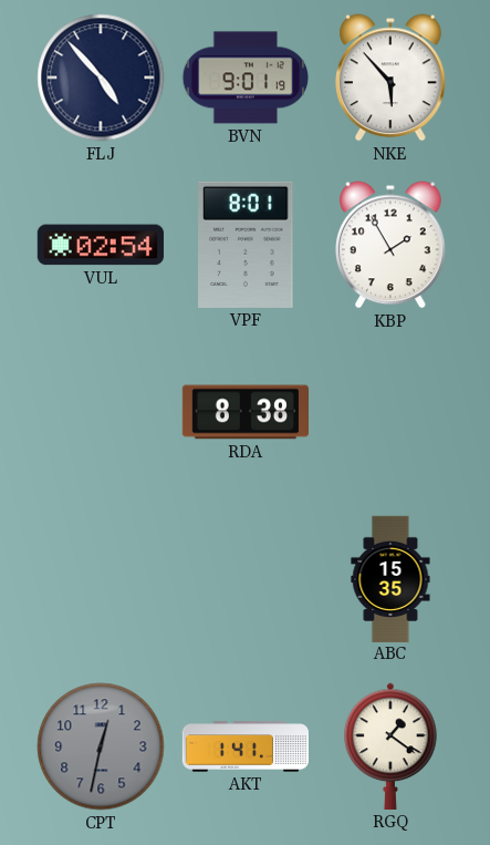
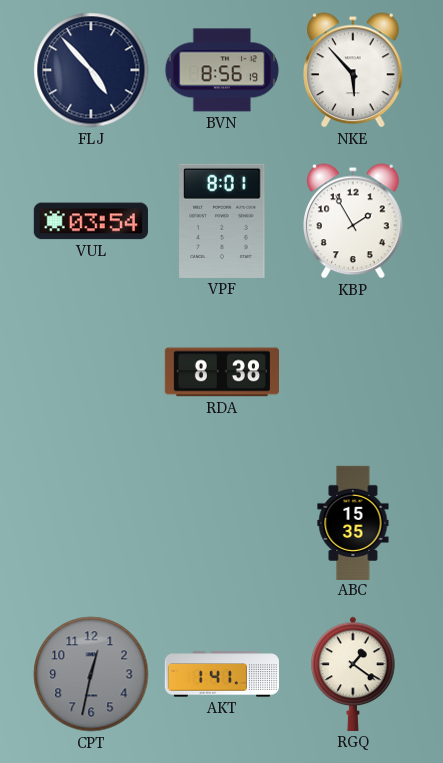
BVN: 9:01 -> 8:56 (222, 70)
VUL: 02:54 -> 03:54 (91, 221)
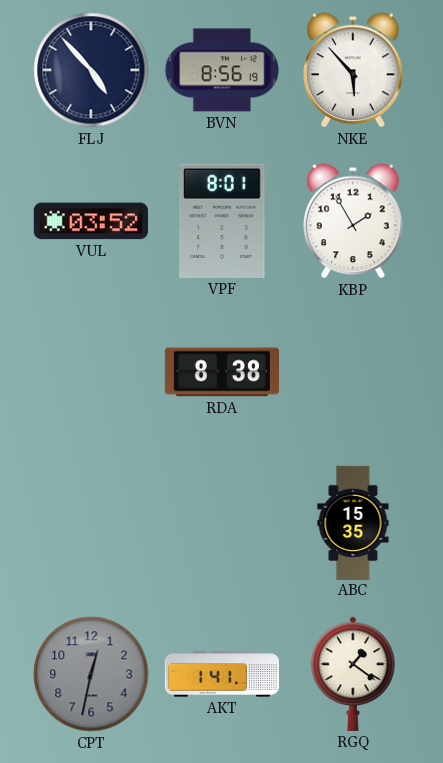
VUL: 03:54 -> 03:52 (91, 221)
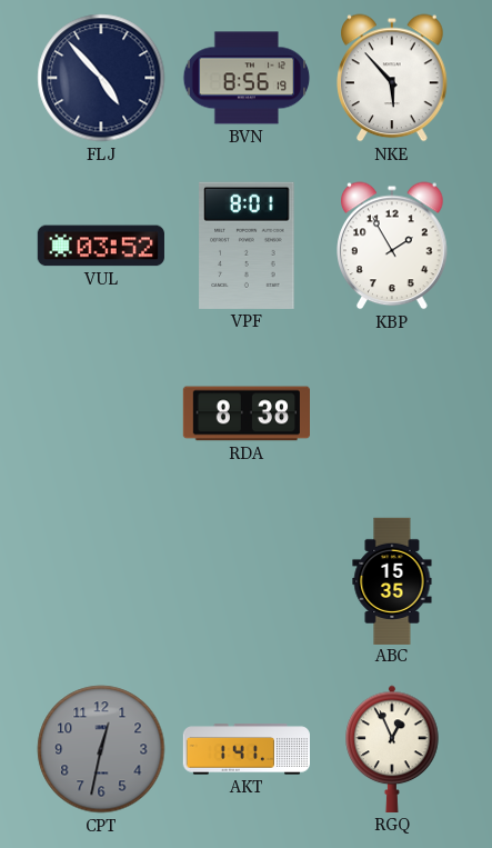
RGQ: 1:21 -> 12:56 (392, 749)
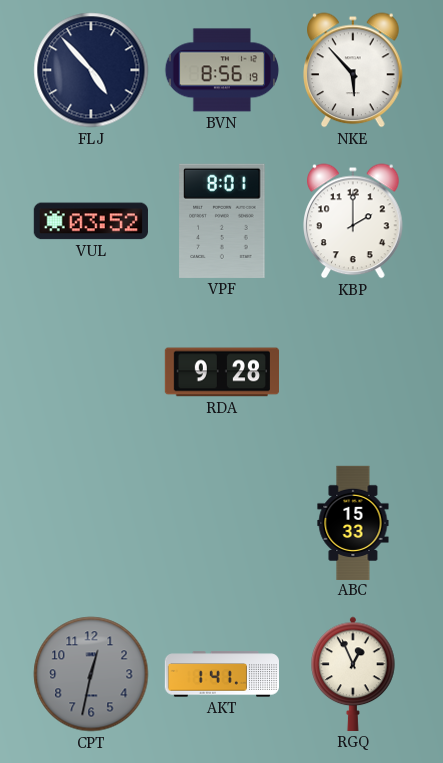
KBP: 1:55 -> 2:00 (354, 221)
RDA: 8:38 -> 9:28 (221, 372)
ABC: 15:35 -> 15:33 (353, 522)
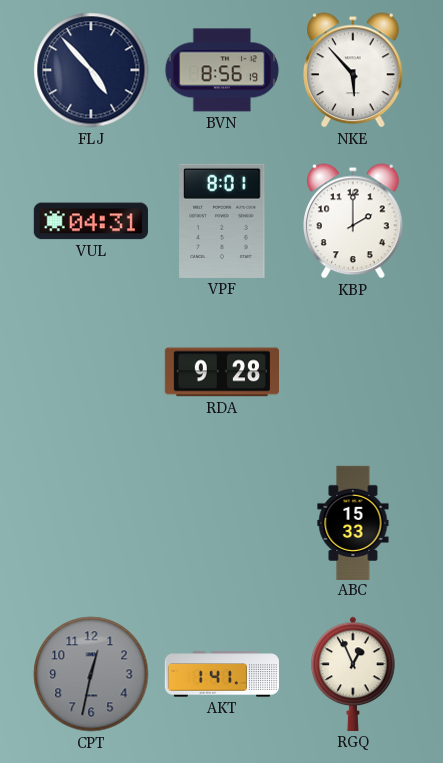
VUL: 03:52 -> 04:31 (91, 221)
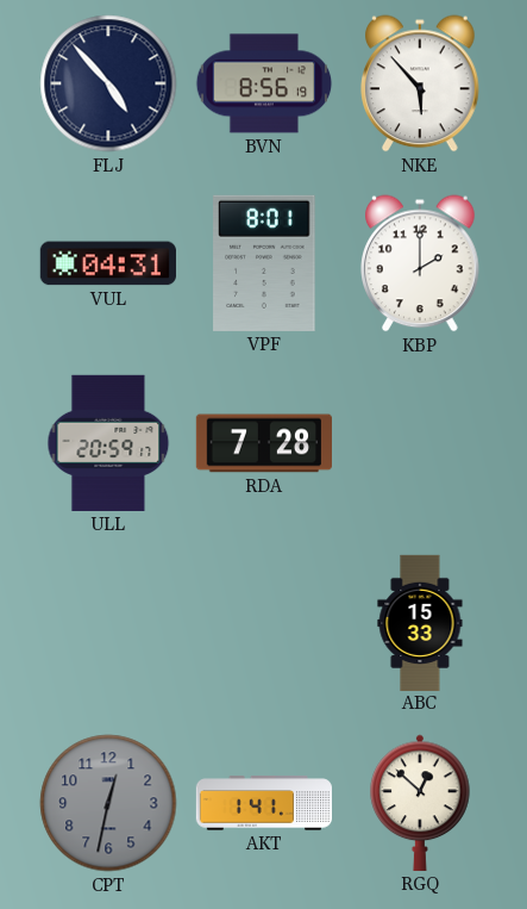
ULL: none -> 20:59 (108, 443)
RDA: 9:28 -> 7:28 (263, 443)
RGQ: 12:56 -> 12:52 (420, 803)
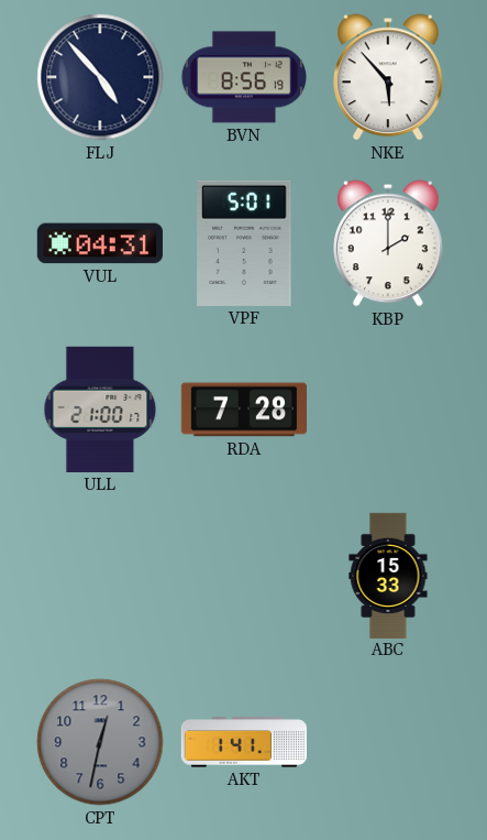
VPF: 8:01 -> 5:01 (244, 243)
ULL: 20:59 -> 21:00 (100, 410)
RGQ: 12:52 -> none (420, 803)
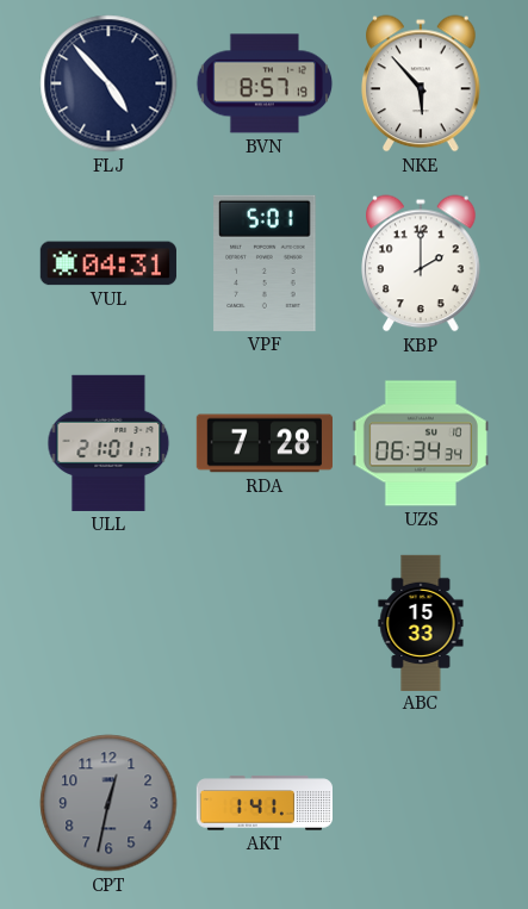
BVN: 8:56 -> 8:57 (265, 83)
ULL: 21:00 -> 21:01 (108, 443)
UZS: none -> 06:34 (420, 443)
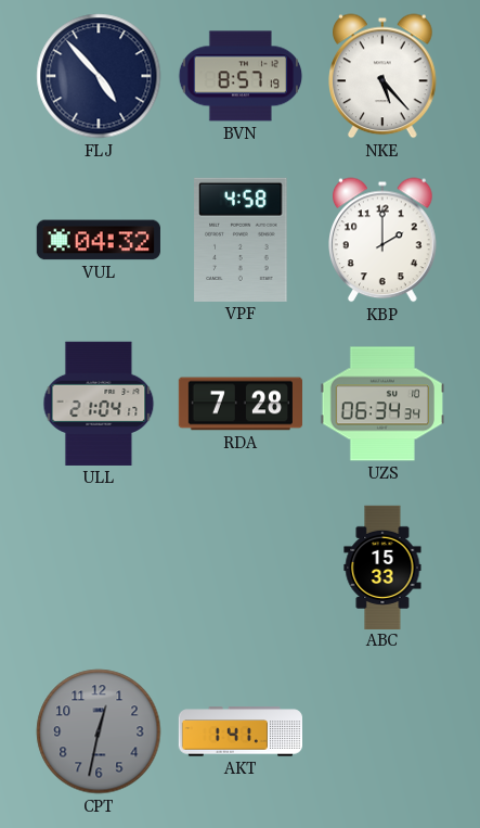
NKE: 5:53 -> 5:23 (384, 76)
VUL: 04:31 -> 04:32 (99, 240)
VPF: 5:01 -> 4:58 (241, 240)
ULL: 21:01 -> 21:04 (99, 404)
